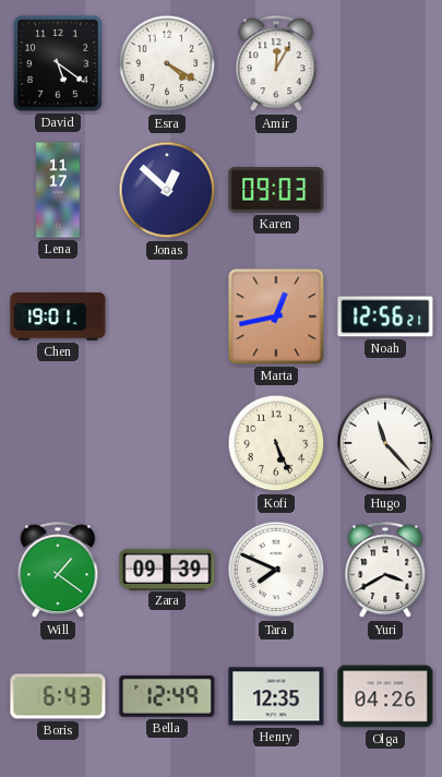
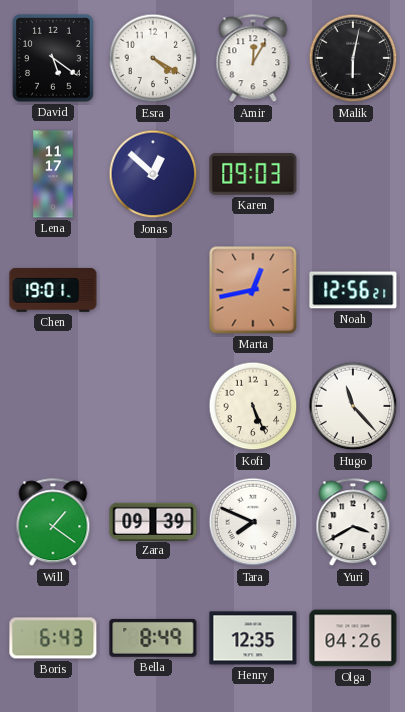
Malik: none -> 6:02 (353, 58)
Bella: 12:49 -> 8:49 (153, 638)
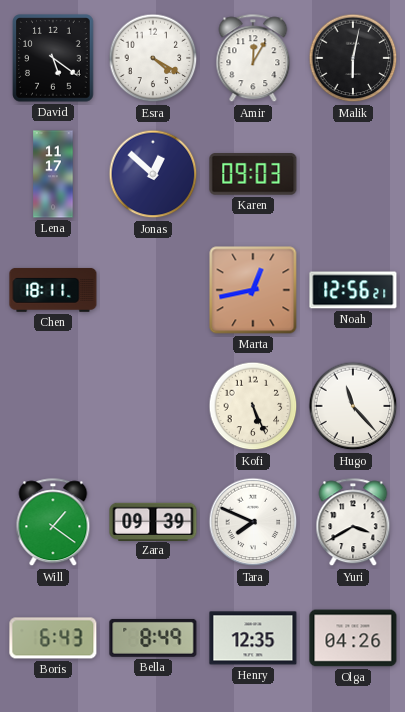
Chen: 19:01 -> 18:11 (53, 290)
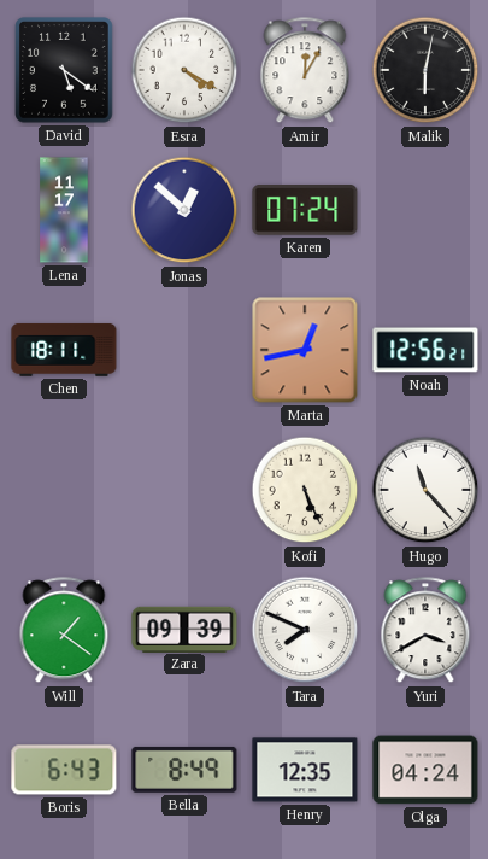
Karen: 09:03 -> 07:24 (305, 210)
Olga: 04:26 -> 04:24 (425, 770)
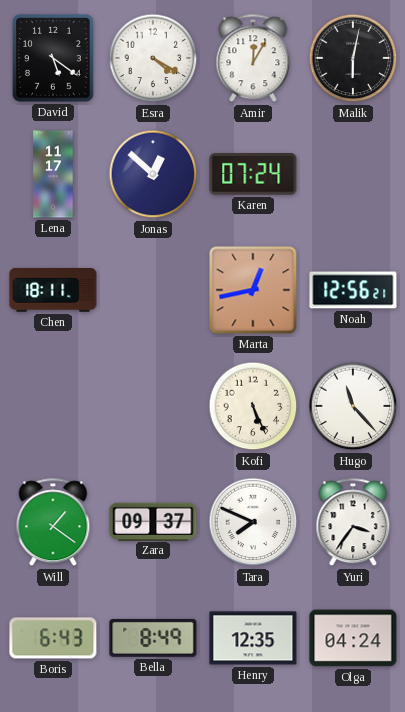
Zara: 09:39 -> 09:37 (153, 521)
Yuri: 3:40 -> 3:36 (353, 523)
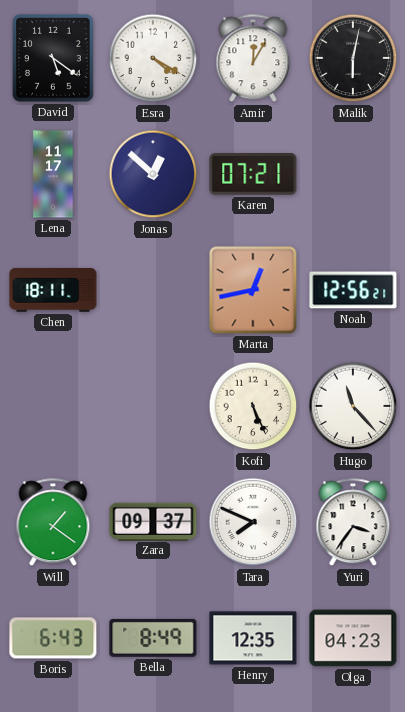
Karen: 07:24 -> 07:21 (253, 174)
Olga: 04:24 -> 04:23 (353, 638)
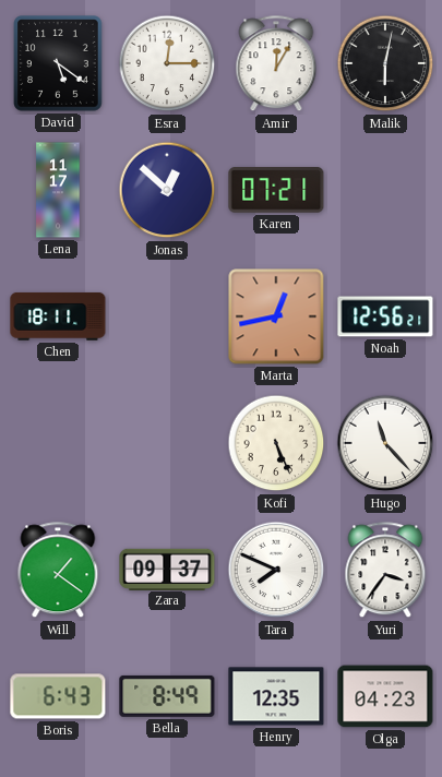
Esra: 4:20 -> 12:15 (167, 63)
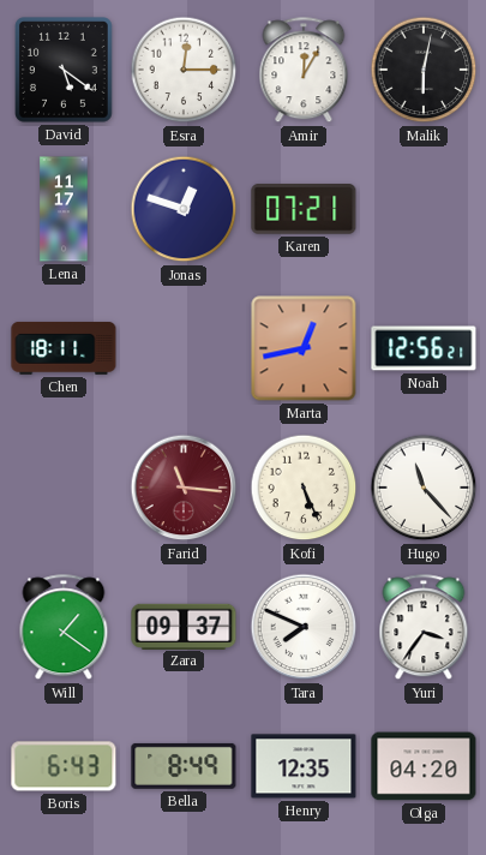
Jonas: 12:52 -> 12:48 (184, 209)
Farid: none -> 11:16 (184, 488)
Olga: 04:23 -> 04:20 (424, 766)
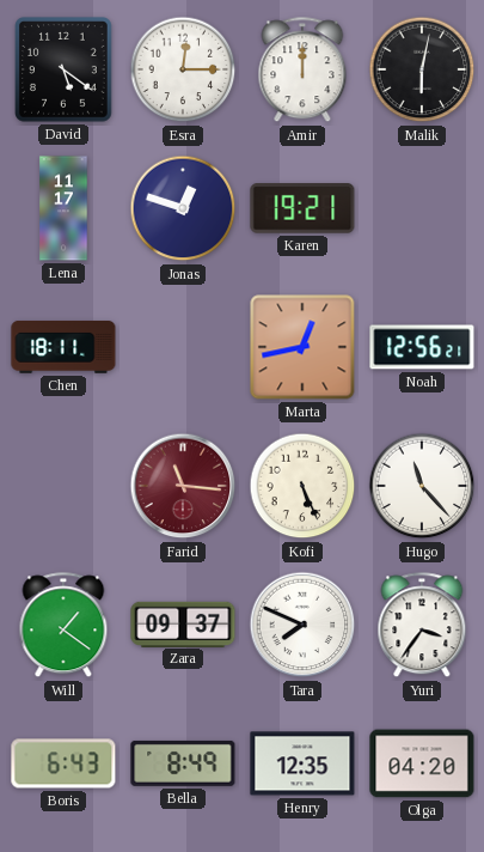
Amir: 12:05 -> 12:00 (302, 71)
Karen: 07:21 -> 19:21 (302, 208)
